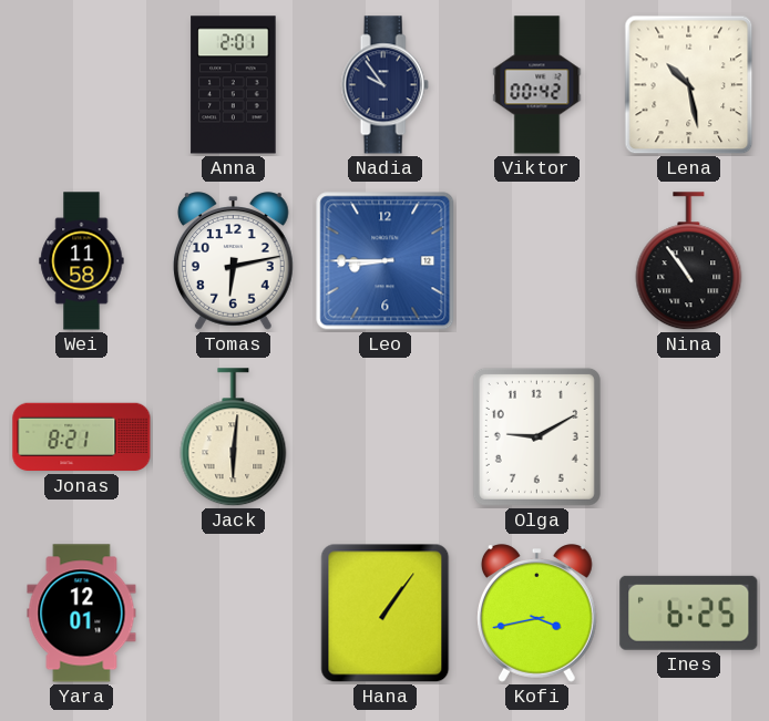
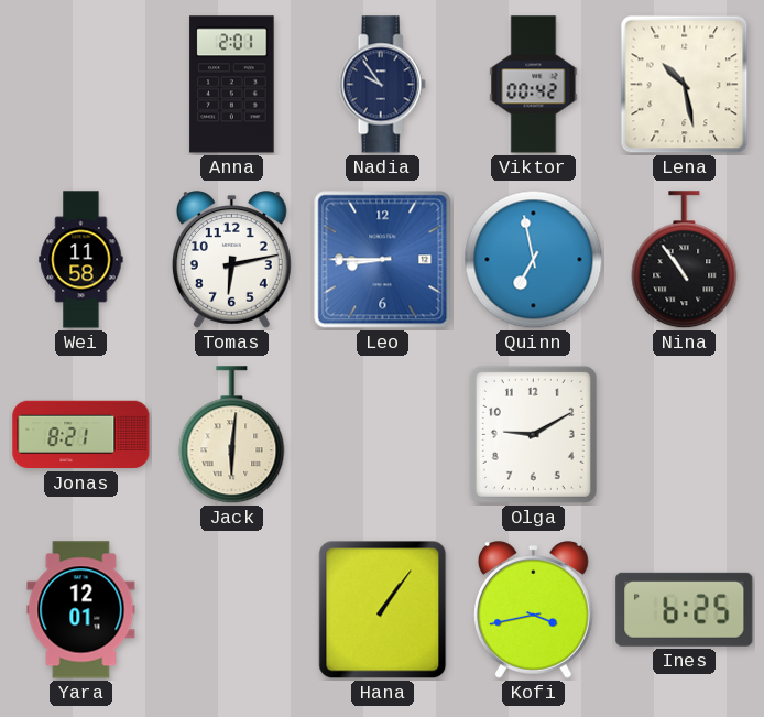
Quinn: none -> 6:58 (534, 260)
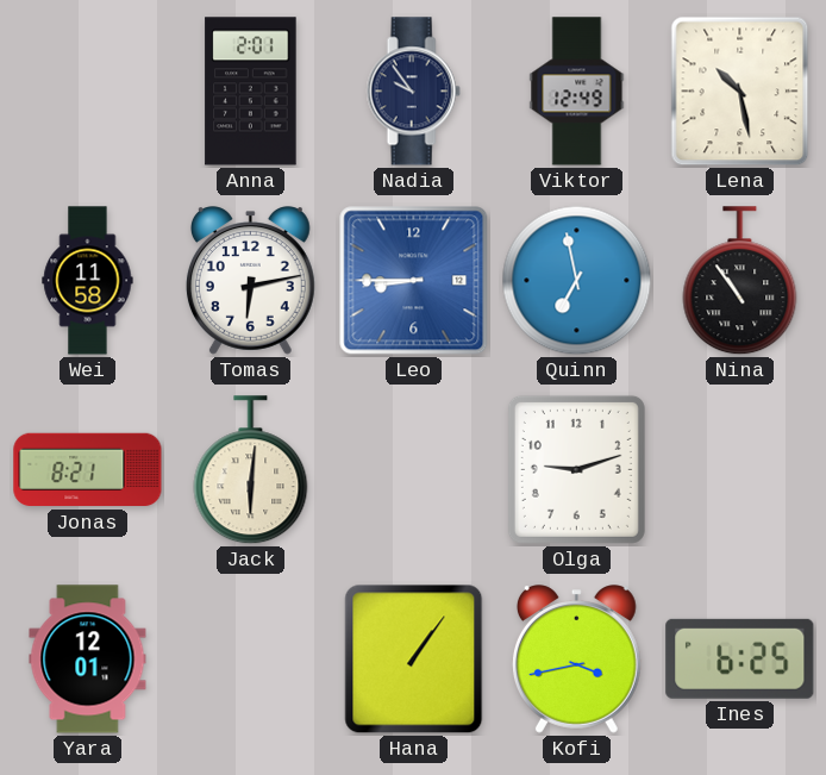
Viktor: 00:42 -> 12:49 (577, 92)
Olga: 9:10 -> 9:12 (576, 469)
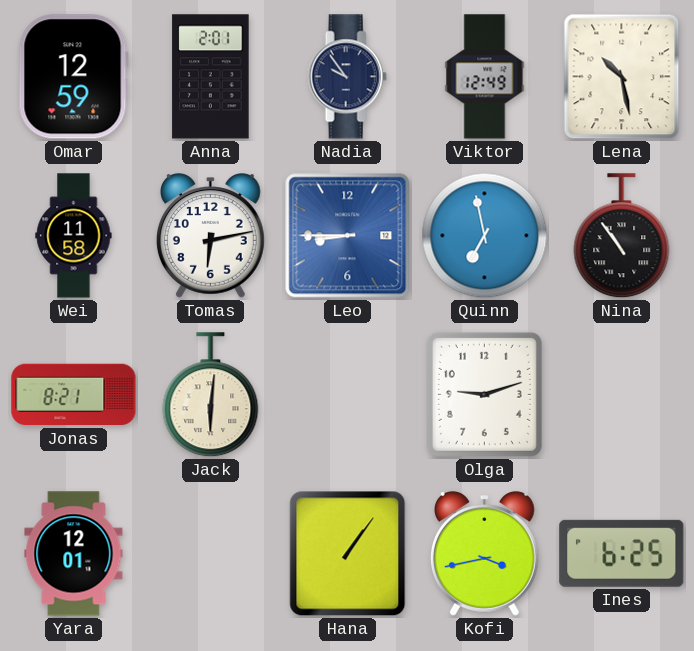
Omar: none -> 12:59 (73, 77)
